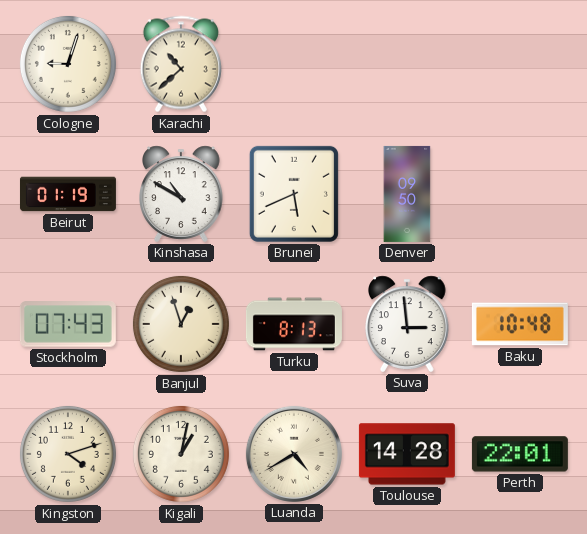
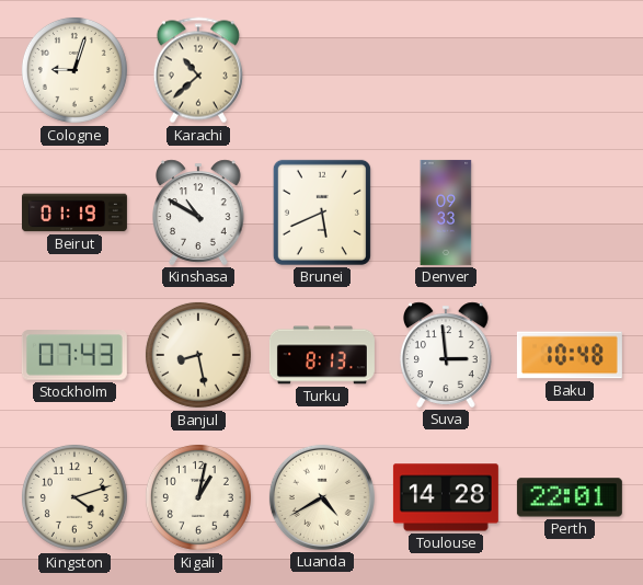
Denver: 09:50 -> 09:33 (446, 213)
Banjul: 12:57 -> 8:28 (198, 355)
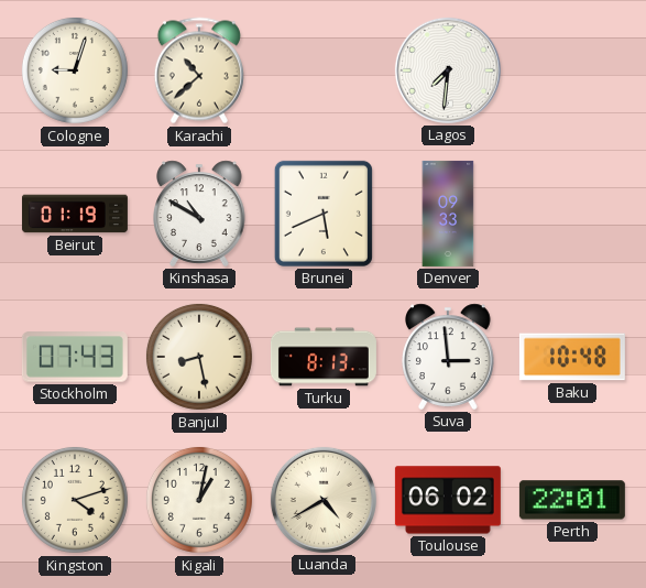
Lagos: none -> 7:31 (448, 70)
Toulouse: 14:28 -> 06:02 (448, 500)
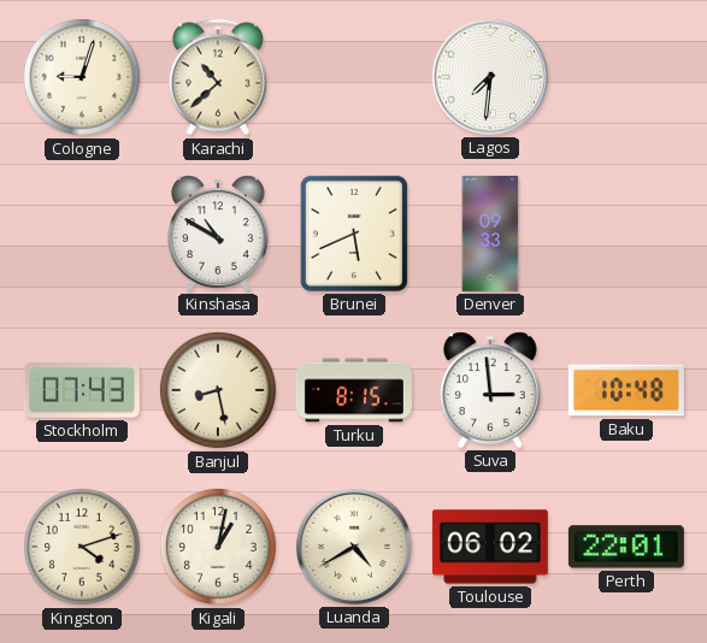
Beirut: 01:19 -> none (75, 214)
Turku: 8:13 -> 8:15 (354, 390)
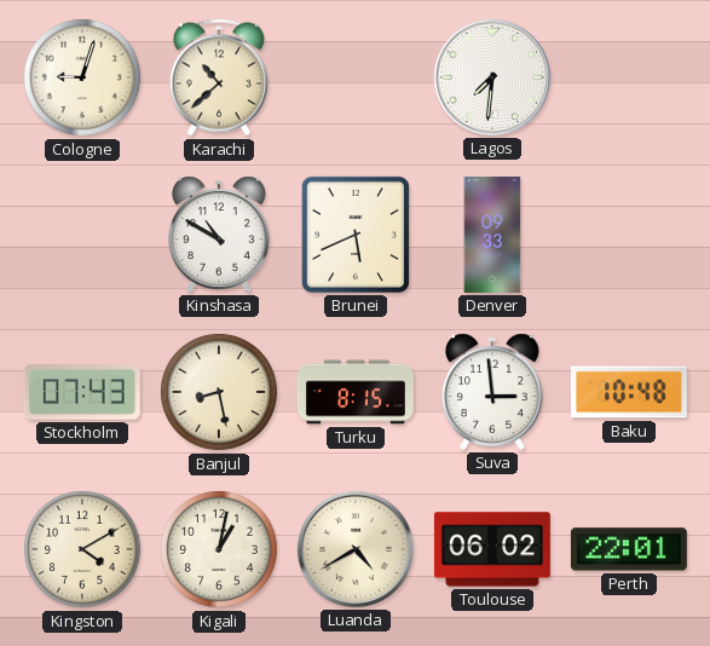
Kingston: 4:12 -> 4:10 (82, 549)
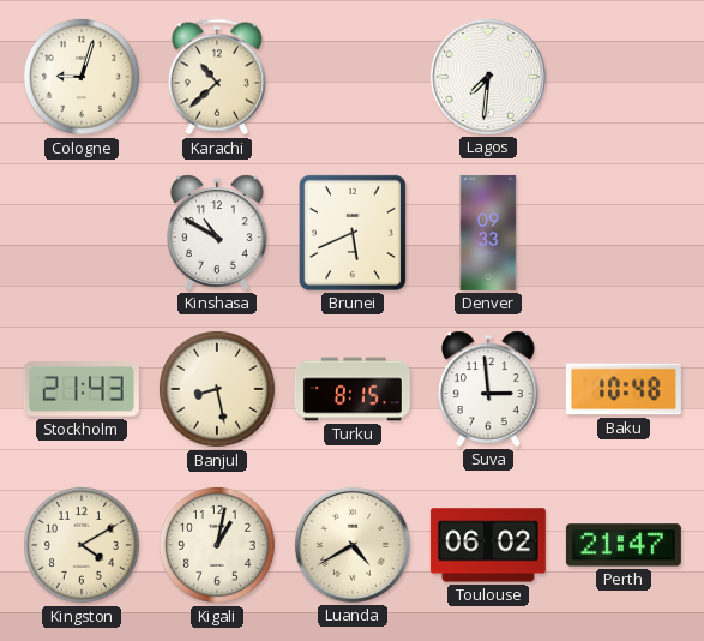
Stockholm: 07:43 -> 21:43 (82, 389)
Perth: 22:01 -> 21:47 (624, 545)
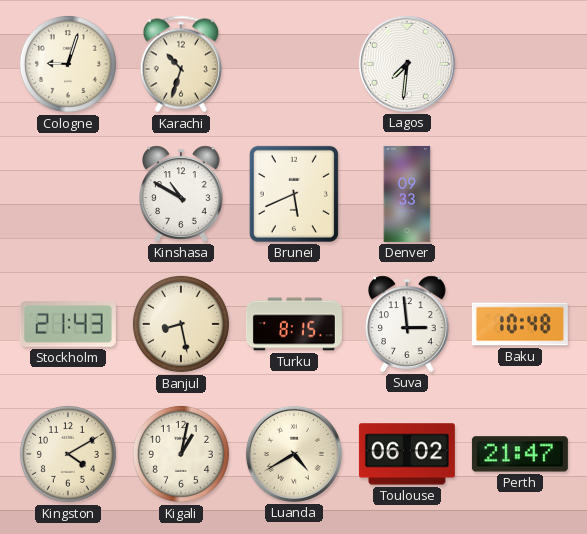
Karachi: 10:38 -> 10:33 (181, 64)
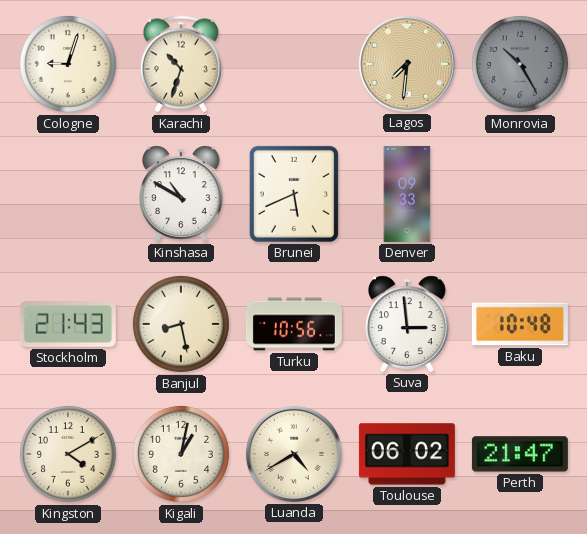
Lagos dial: white -> champagne (407, 64)
Monrovia: none -> 10:25 (520, 64)
Turku: 8:15 -> 10:56 (294, 324)
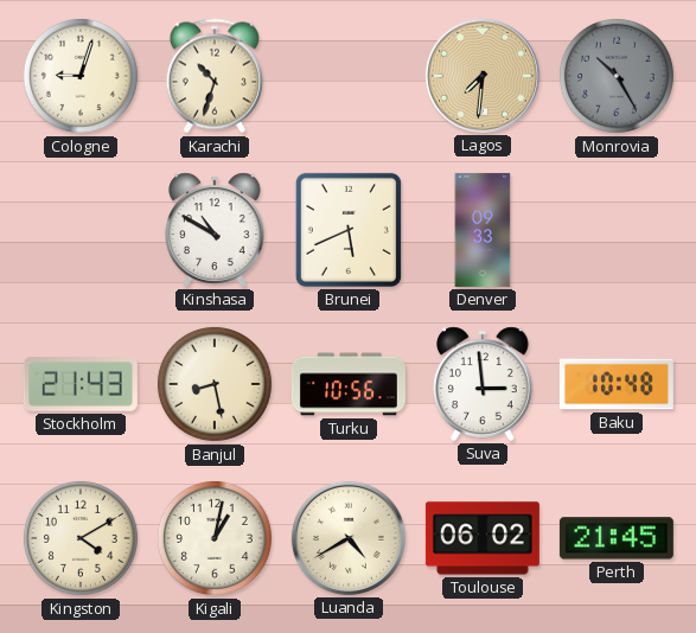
Perth: 21:47 -> 21:45 (617, 538)
